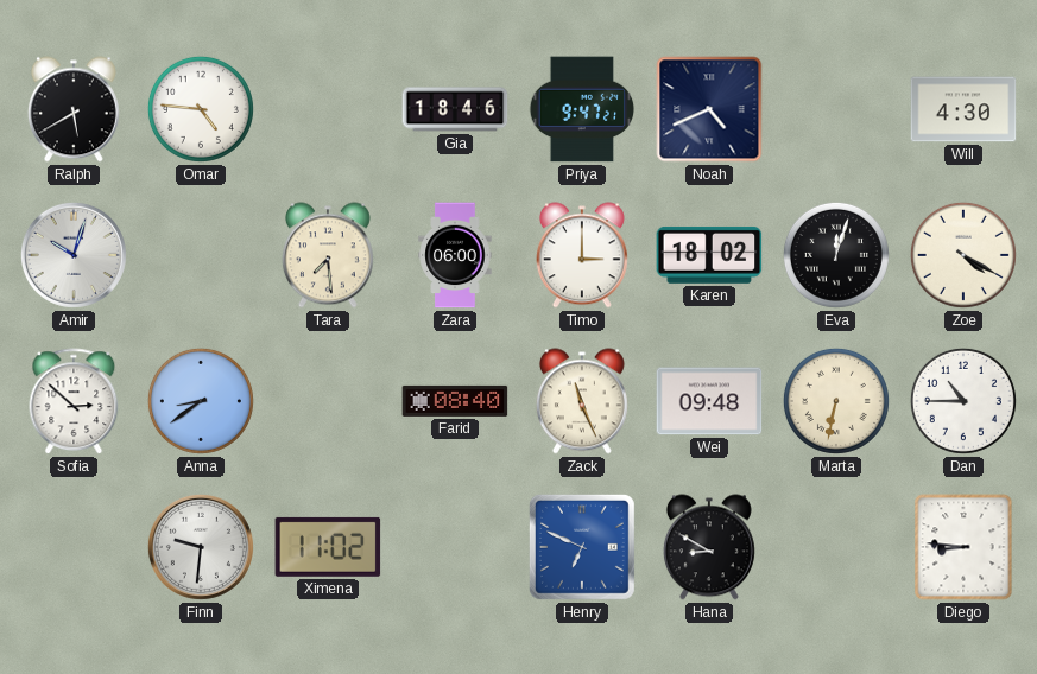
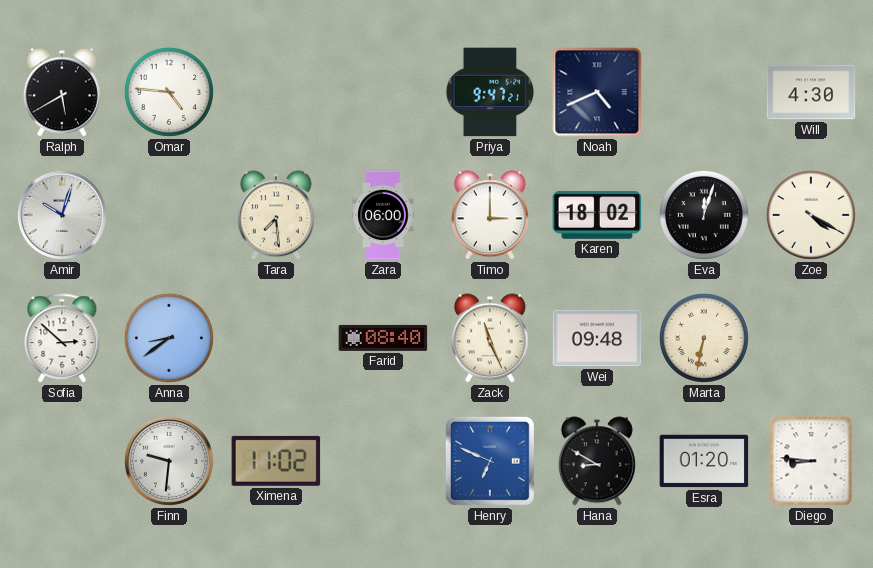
Gia: 18:46 -> none (455, 109)
Dan: 10:45 -> none (963, 401)
Esra: none -> 01:20 (704, 461)
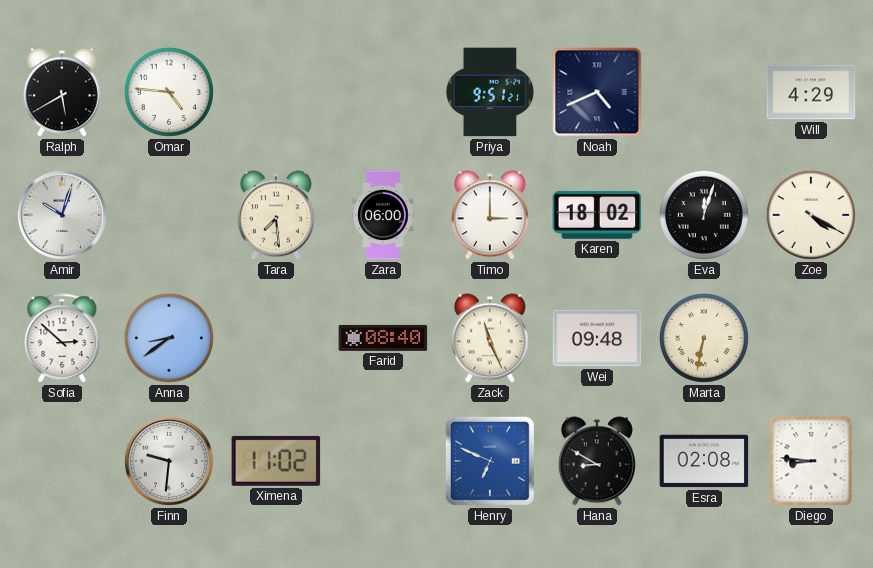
Priya: 9:47 -> 9:51 (490, 92)
Will: 4:30 -> 4:29 (811, 92)
Esra: 01:20 -> 02:08 (704, 461)
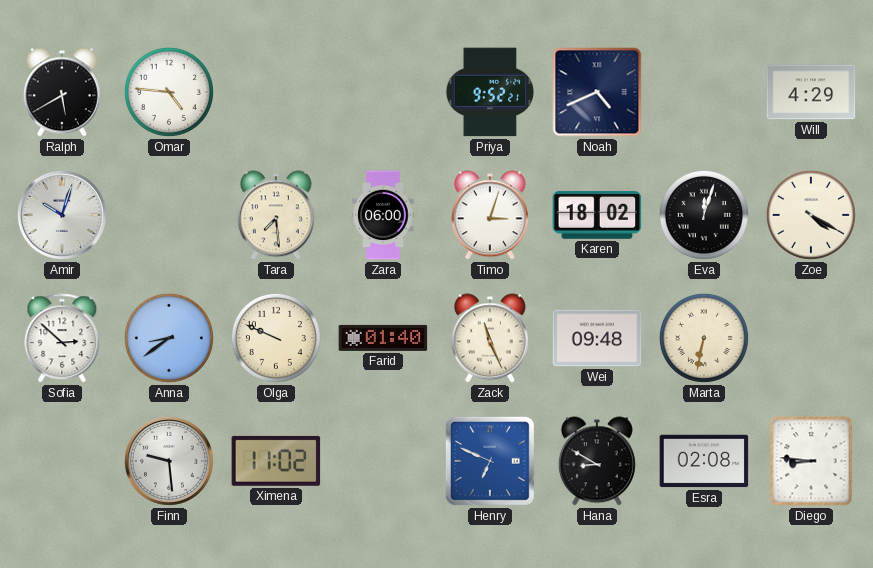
Priya: 9:51 -> 9:52 (490, 92)
Timo: 3:00 -> 3:03 (490, 215)
Olga: none -> 9:49 (276, 338)
Farid: 08:40 -> 01:40 (383, 338)
Finn: 9:31 -> 9:29 (169, 461)
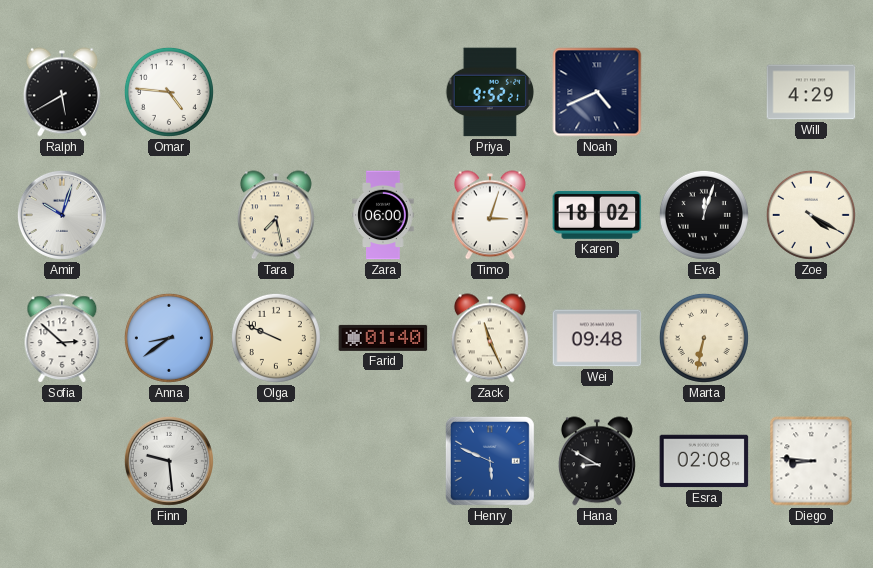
Tara: 7:29 -> 7:28 (276, 215)
Ximena: 11:02 -> none (276, 461)
Henry: 6:49 -> 5:49 (490, 461)
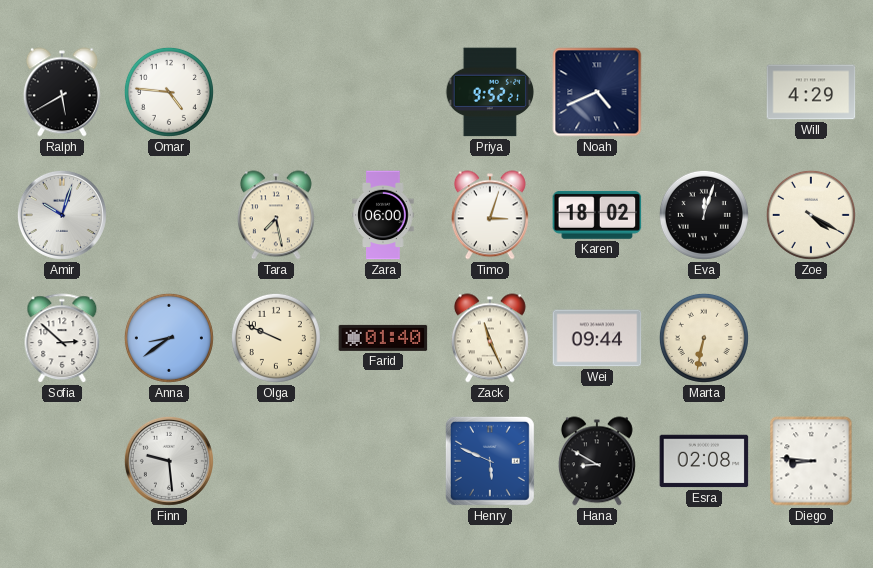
Wei: 09:48 -> 09:44 (597, 338)
